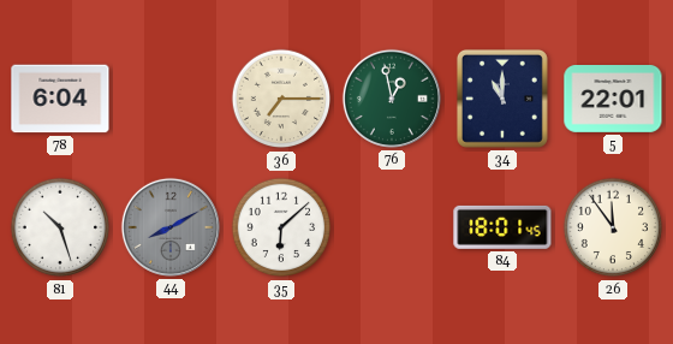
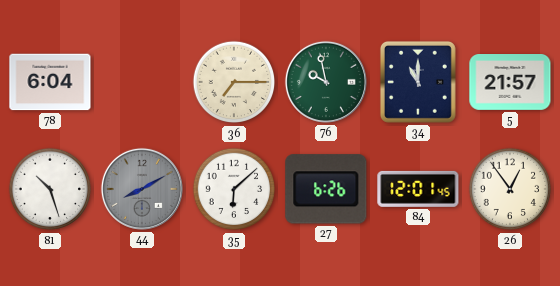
76: 12:58 -> 9:58 (326, 82)
5: 22:01 -> 21:57 (510, 83)
27: none -> 6:26 (326, 189)
84: 18:01 -> 12:01 (418, 189)
26: 11:54 -> 12:54 (510, 189)
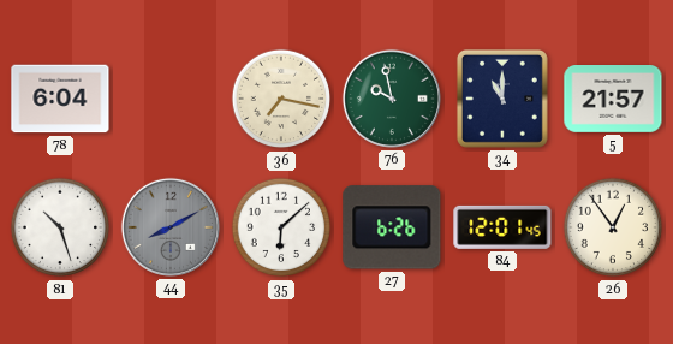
36: 7:15 -> 7:17 (281, 99)
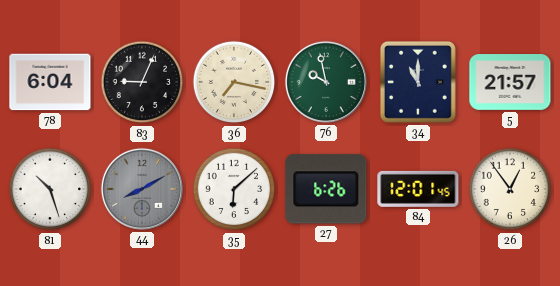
83: none -> 9:04 (142, 82)
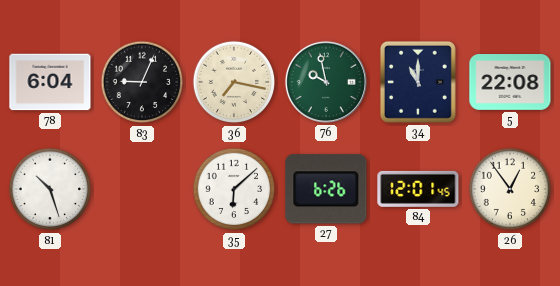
5: 21:57 -> 22:08 (510, 83)
44: 8:10 -> none (142, 189)
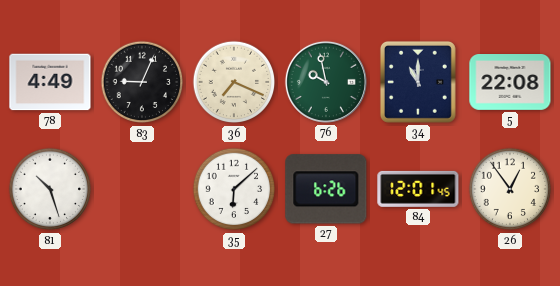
78: 6:04 -> 4:49 (50, 82)
36: 7:17 -> 7:19 (234, 82)
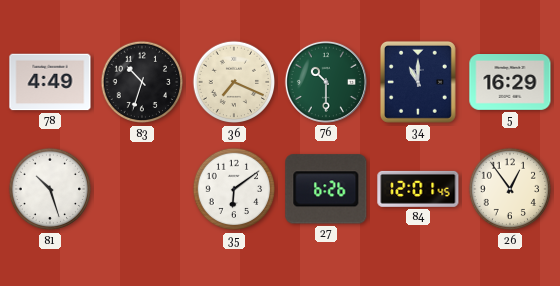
83: 9:04 -> 10:33 (142, 82)
76: 9:58 -> 10:30 (326, 82)
5: 22:08 -> 16:29 (510, 83)
35: 6:08 -> 6:09 (234, 189)
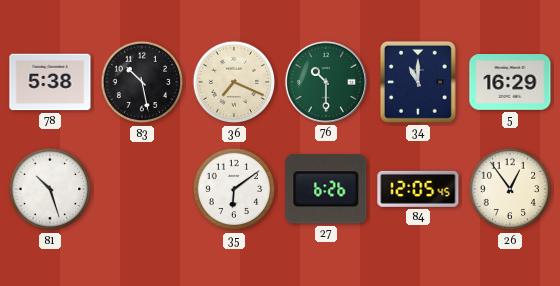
78: 4:49 -> 5:38 (50, 82)
83: 10:33 -> 10:28 (142, 82)
84: 12:01 -> 12:05 (418, 189)
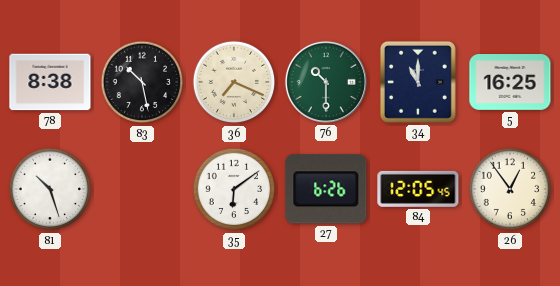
78: 5:38 -> 8:38 (50, 82)
5: 16:29 -> 16:25 (510, 83)
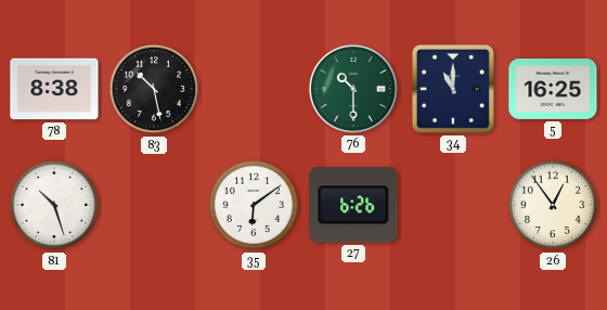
36: 7:19 -> none (234, 82)
84: 12:05 -> none (418, 189)
